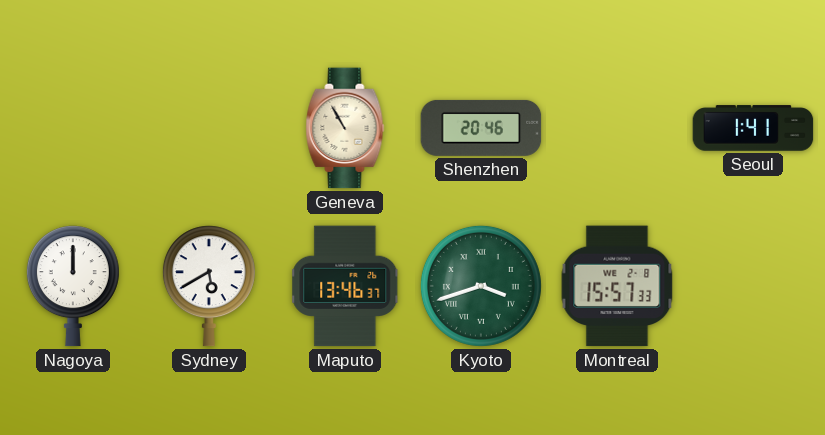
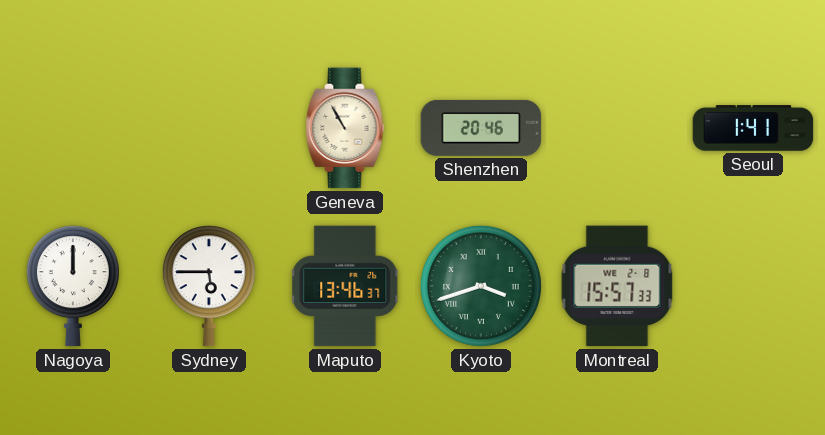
Sydney: 5:40 -> 5:45 (209, 286)
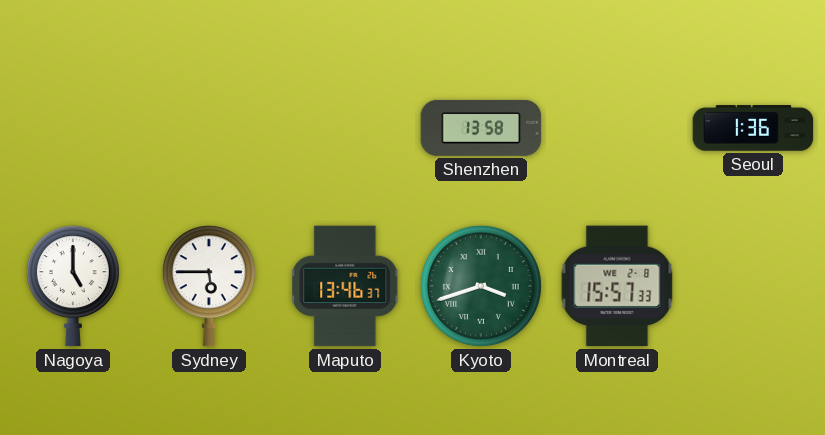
Geneva: 10:55 -> none (345, 128)
Shenzhen: 20:46 -> 13:58 (481, 128)
Seoul: 1:41 -> 1:36 (753, 128)
Nagoya: 12:00 -> 5:00 (73, 286)
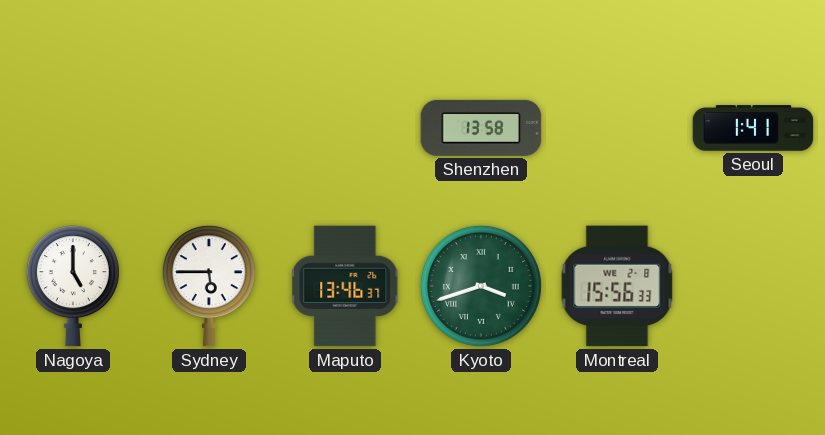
Seoul: 1:36 -> 1:41 (753, 128)
Montreal: 15:57 -> 15:56 (617, 286)
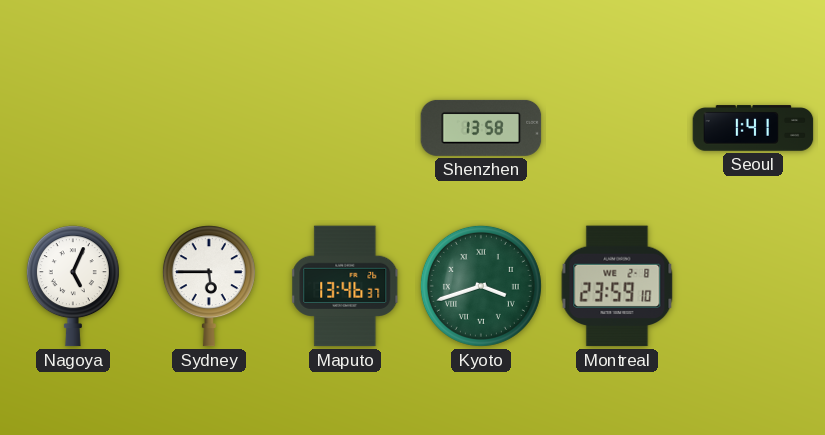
Nagoya: 5:00 -> 5:04 (73, 286)
Montreal: 15:56 -> 23:59 (617, 286)
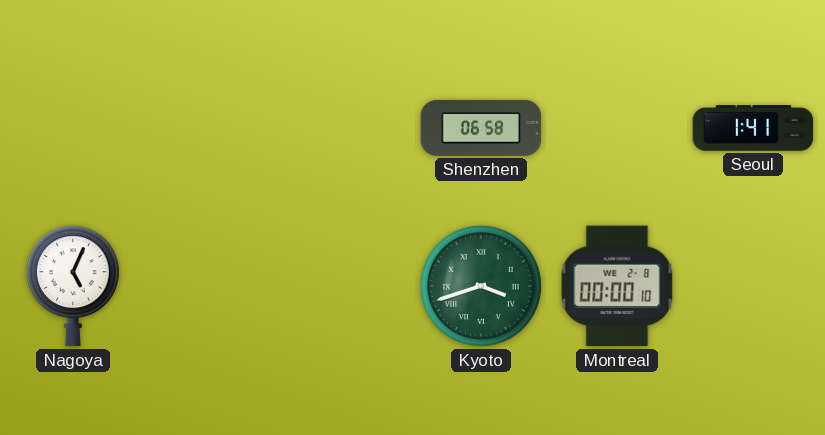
Shenzhen: 13:58 -> 06:58 (481, 128)
Sydney: 5:45 -> none (209, 286)
Maputo: 13:46 -> none (345, 286)
Montreal: 23:59 -> 00:00 (617, 286)
